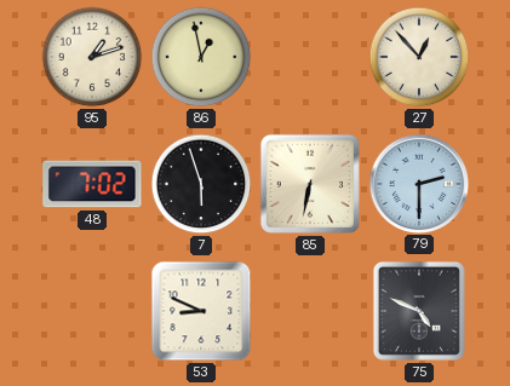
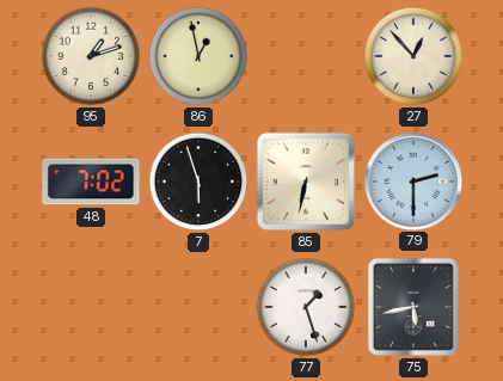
53: 8:49 -> none (201, 311)
77: none -> 1:27 (306, 307)
75: 4:49 -> 5:43 (413, 307)
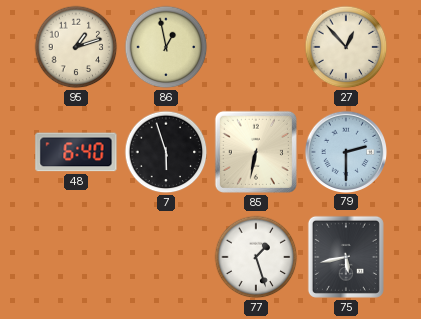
48: 7:02 -> 6:40 (76, 152)
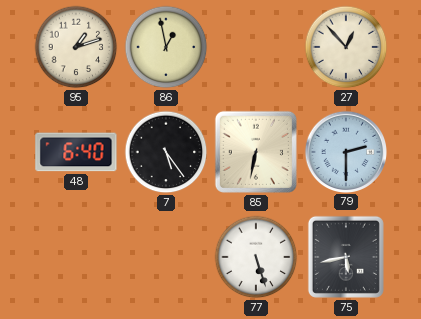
7: 5:57 -> 5:24 (166, 152)
77: 1:27 -> 5:27 (256, 257)
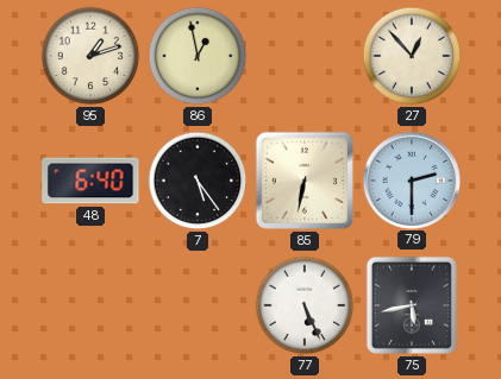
77: 5:27 -> 5:26 (305, 305)
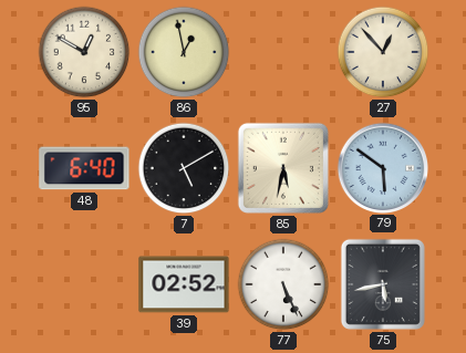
95: 1:12 -> 12:50 (84, 52)
7: 5:24 -> 5:10 (184, 168)
85: 6:32 -> 5:32 (283, 168)
79: 2:30 -> 5:51 (382, 167)
39: none -> 02:52 (184, 284)
